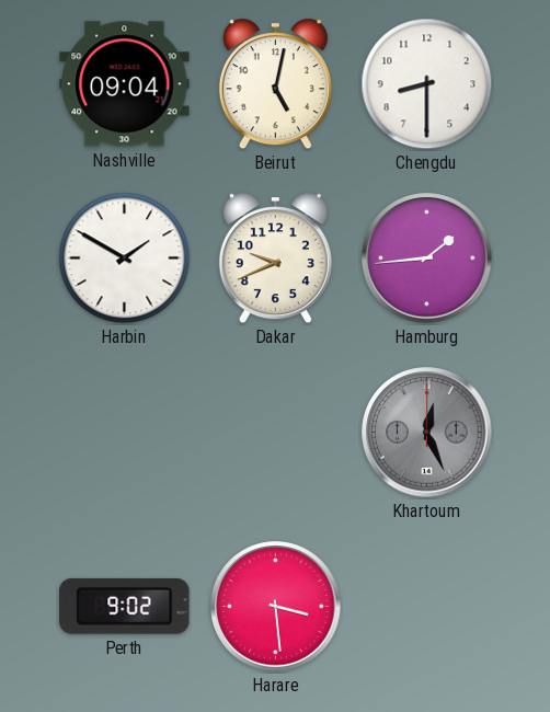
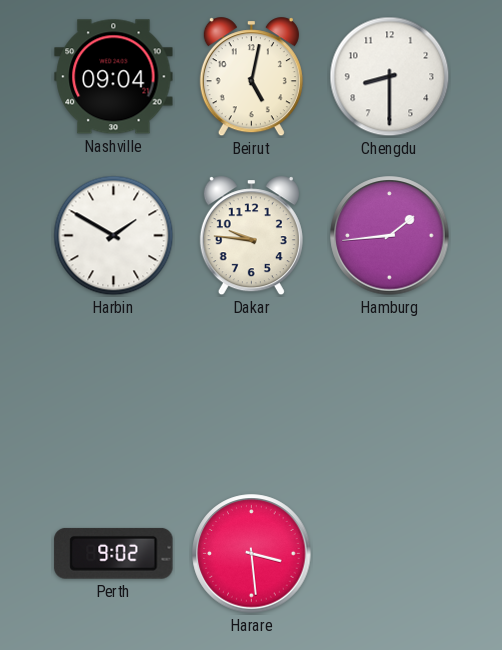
Dakar: 9:41 -> 9:46 (251, 236)
Khartoum: 12:26 -> none (427, 433)
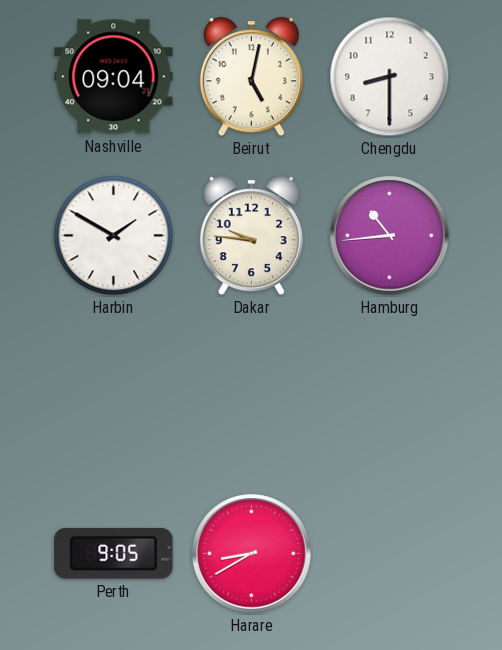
Hamburg: 1:44 -> 10:44 (390, 236)
Perth: 9:02 -> 9:05 (114, 553)
Harare: 3:29 -> 8:40 (252, 554)
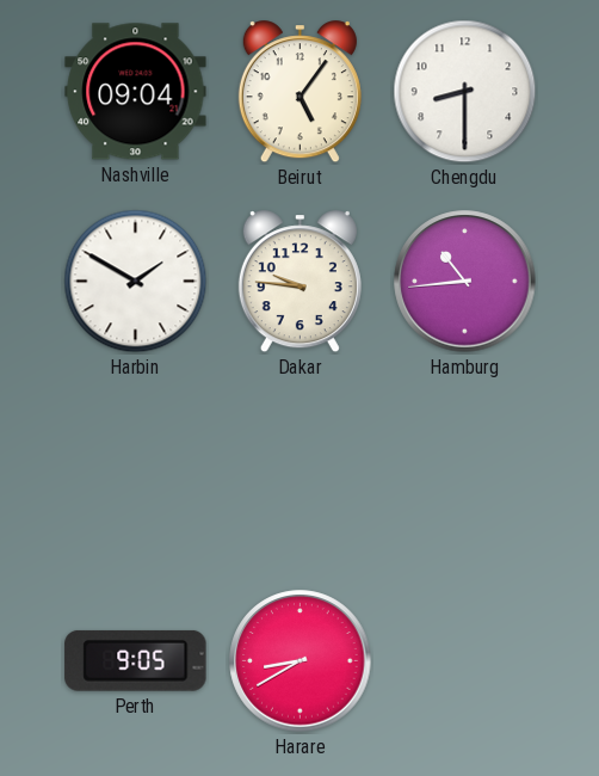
Beirut: 5:02 -> 5:06 (299, 92)
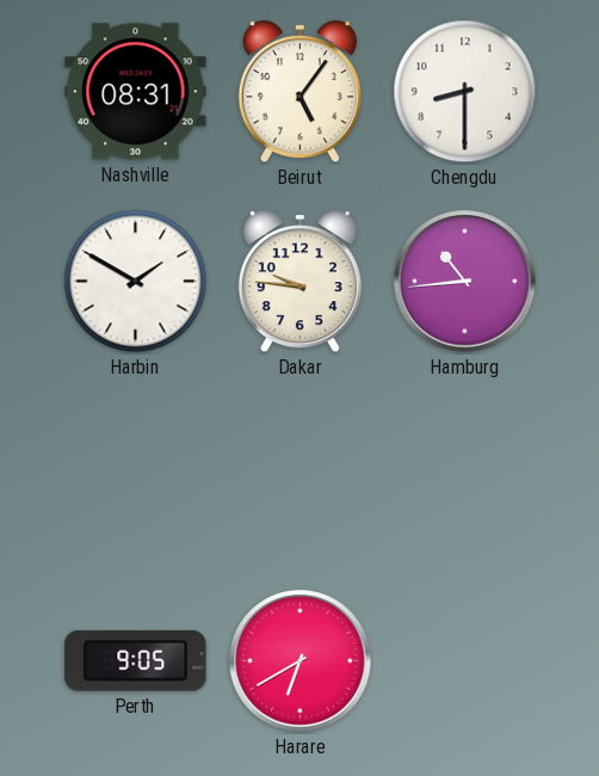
Nashville: 09:04 -> 08:31 (136, 92)
Harare: 8:40 -> 6:40 (301, 661)
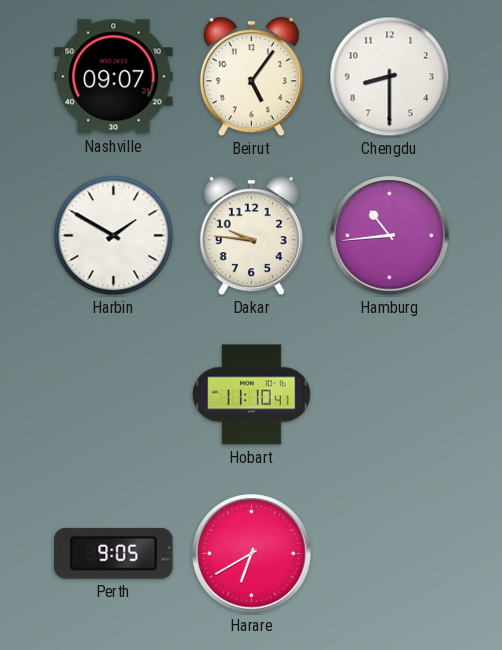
Nashville: 08:31 -> 09:07 (114, 77)
Hobart: none -> 11:10 (252, 395)
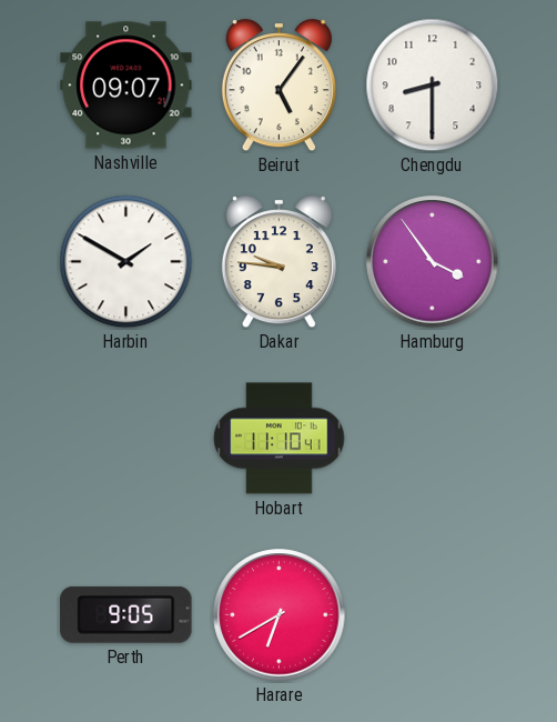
Hamburg: 10:44 -> 3:54 (433, 262)
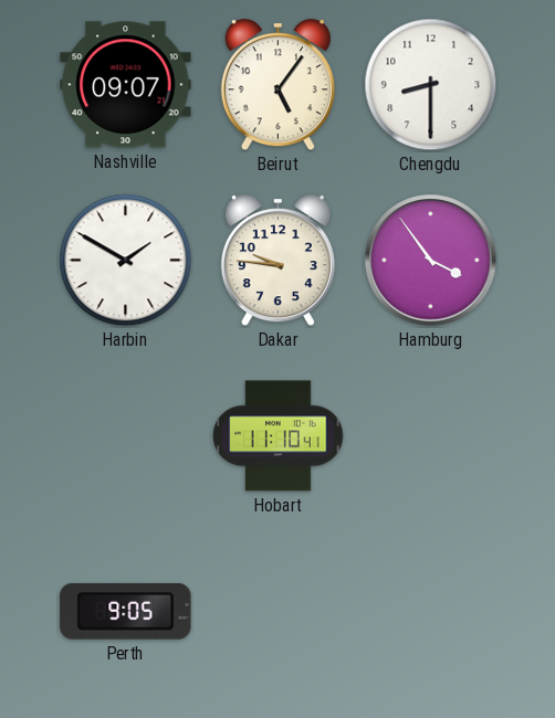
Harare: 6:40 -> none (280, 615)
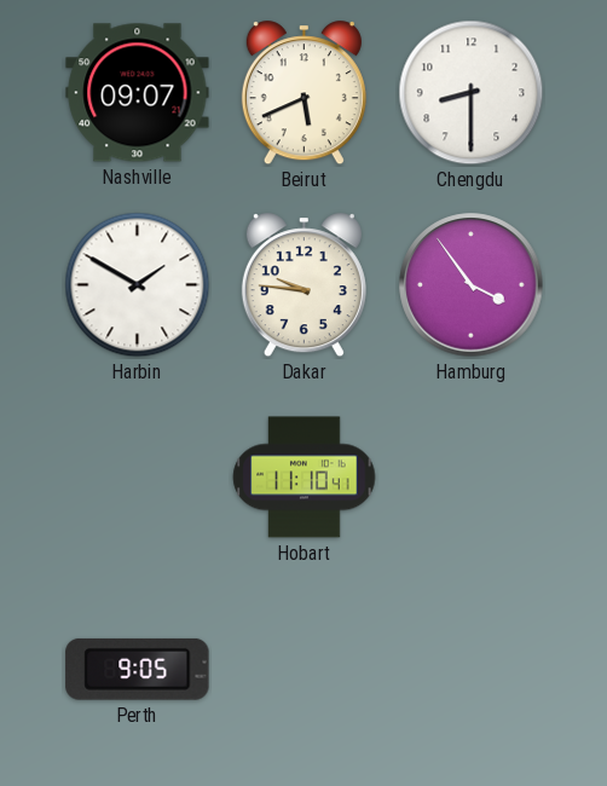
Beirut: 5:06 -> 5:41 (303, 93)
